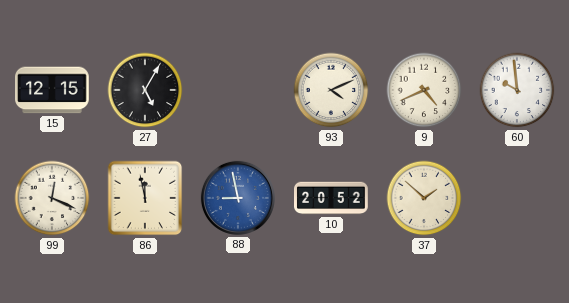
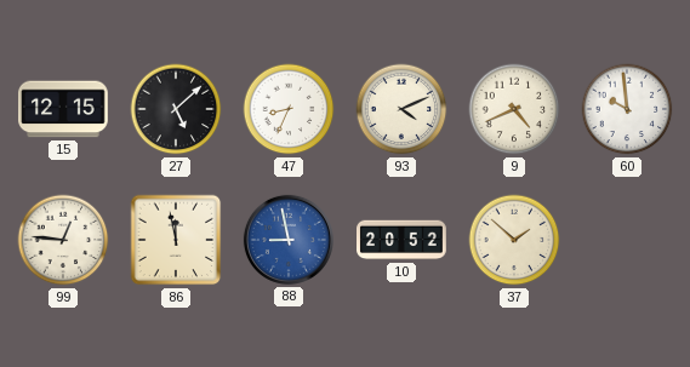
27: 5:05 -> 5:08 (176, 109)
47: none -> 8:34 (289, 109)
99: 12:19 -> 12:46 (63, 240)
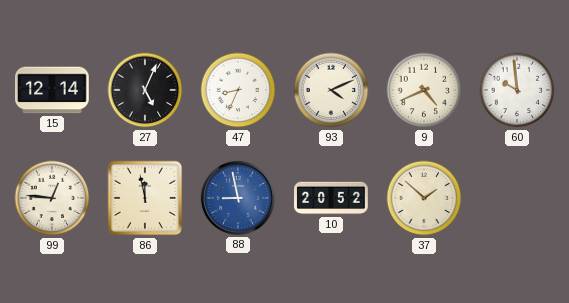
15: 12:15 -> 12:14 (53, 90)
27: 5:08 -> 5:04 (145, 90)
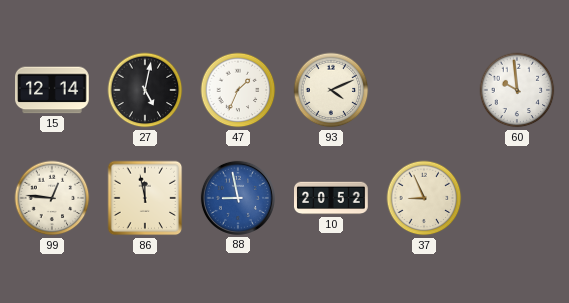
27: 5:04 -> 5:02 (145, 90)
47: 8:34 -> 1:34 (238, 90)
9: 4:41 -> none (424, 90)
37: 1:52 -> 8:56 (424, 198)
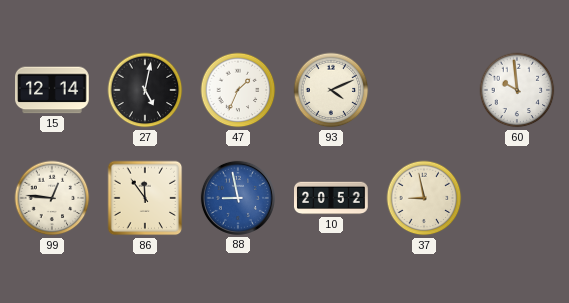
86: 11:58 -> 11:54 (145, 198)
37: 8:56 -> 8:58 (424, 198)
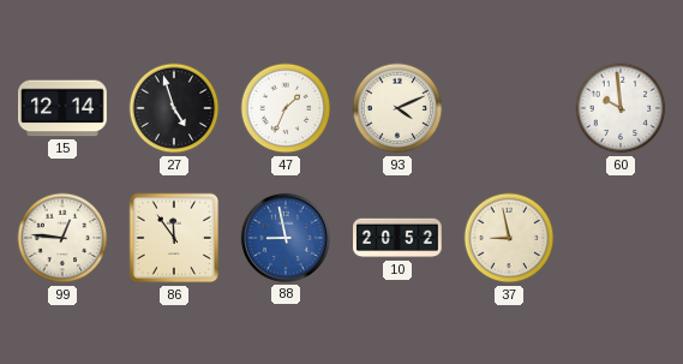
27: 5:02 -> 4:57 (174, 108)
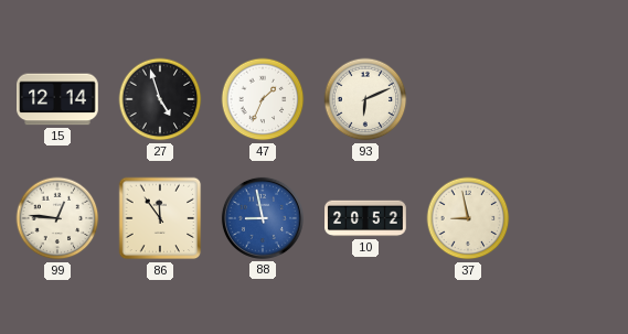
93: 4:11 -> 6:11 (365, 99)
60: 9:59 -> none (621, 108)
